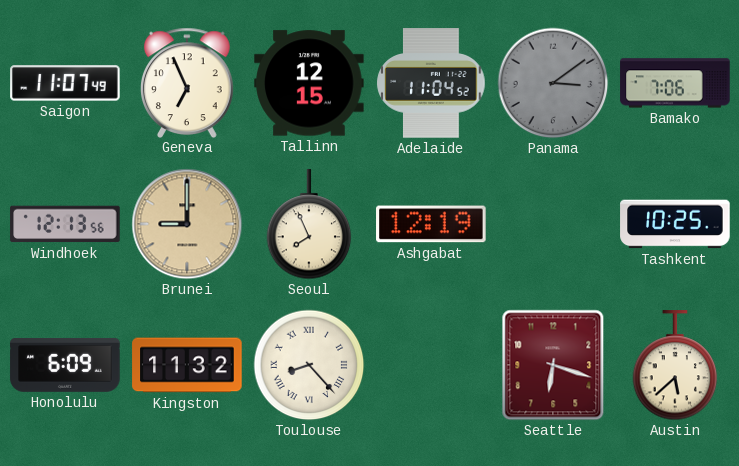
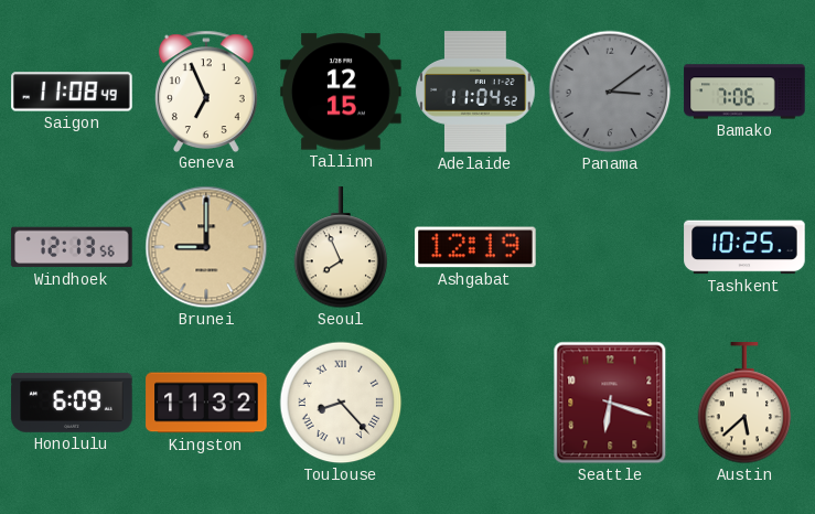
Saigon: 11:07 -> 11:08 (72, 92)
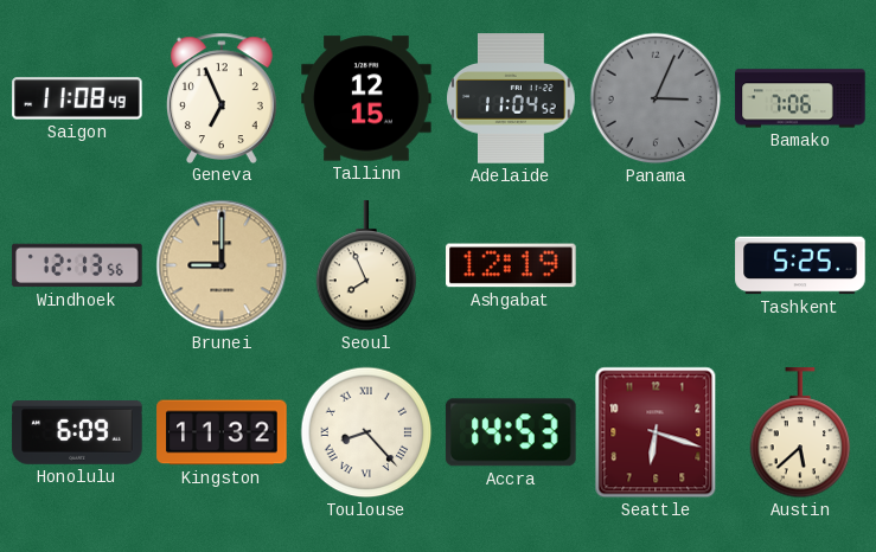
Panama: 3:09 -> 3:04 (656, 98)
Tashkent: 10:25 -> 5:25 (800, 265)
Accra: none -> 14:53 (511, 432)
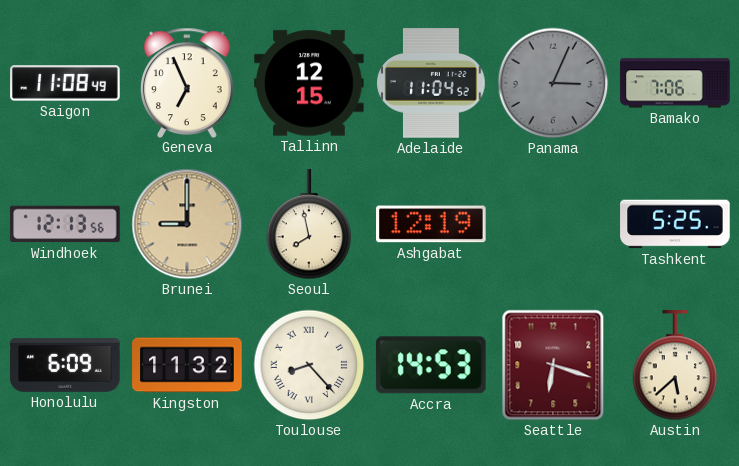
Seoul: 7:56 -> 7:58 (309, 225)
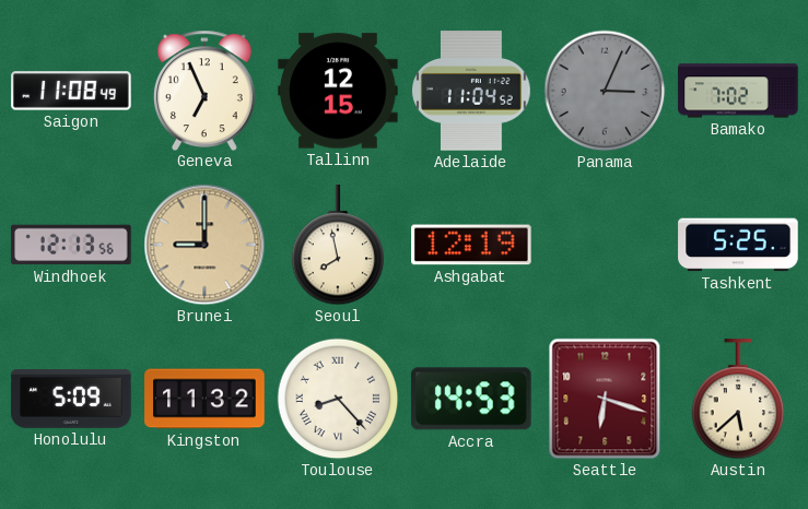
Bamako: 7:06 -> 7:02 (738, 91)
Honolulu: 6:09 -> 5:09 (71, 400)
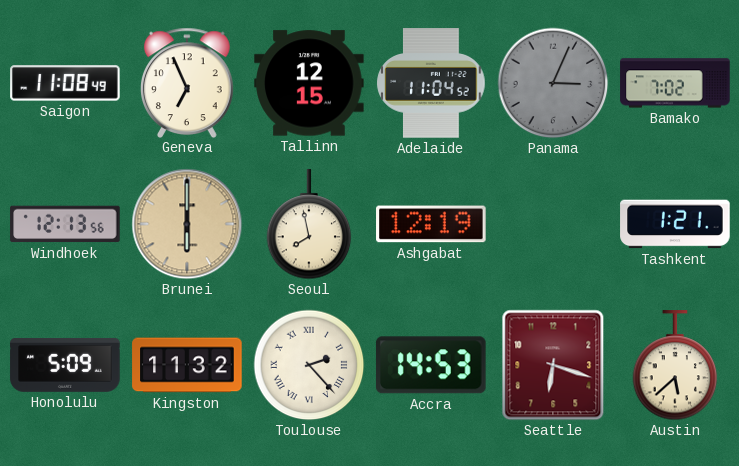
Brunei: 9:00 -> 6:00 (187, 224)
Tashkent: 5:25 -> 1:21 (675, 224)
Toulouse: 8:23 -> 2:23 (309, 365)
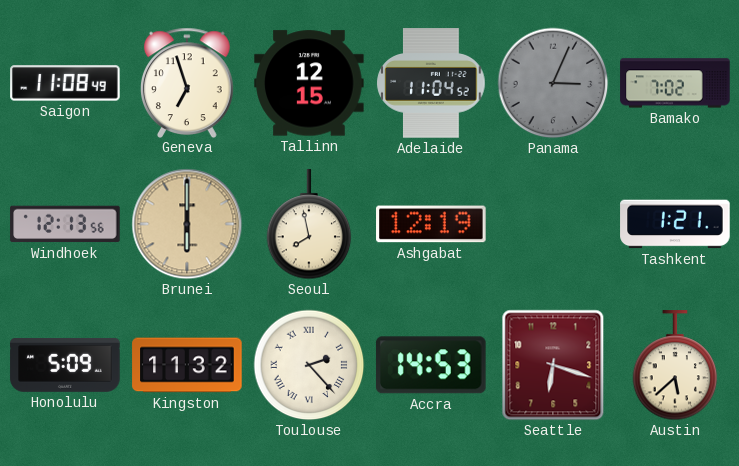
Geneva: 6:56 -> 6:57 (187, 82)
